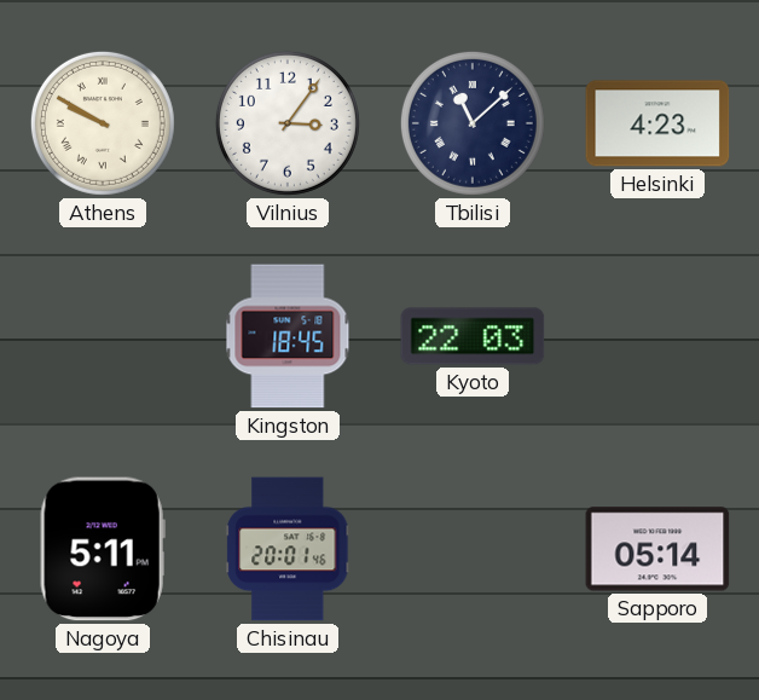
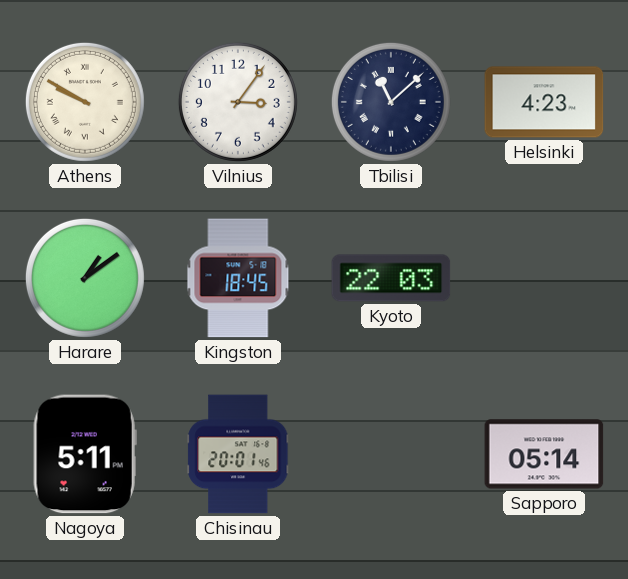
Harare: none -> 1:09 (85, 278)
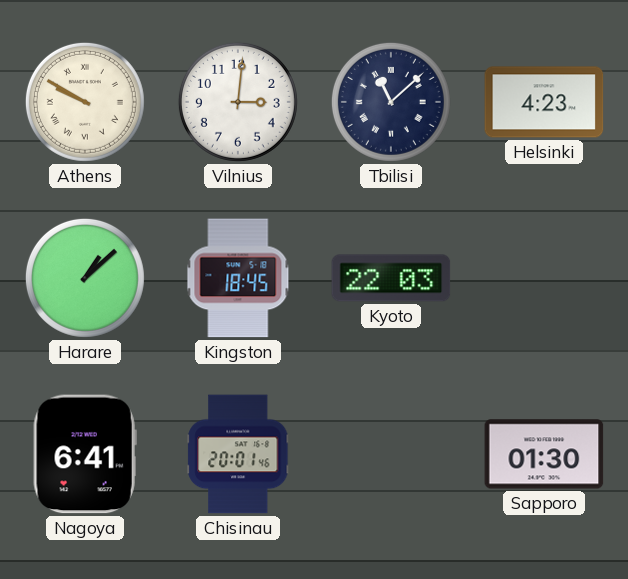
Vilnius: 3:06 -> 3:01 (238, 102)
Harare: 1:09 -> 1:08 (85, 278)
Nagoya: 5:11 -> 6:41 (85, 454)
Sapporo: 05:14 -> 01:30 (544, 454)
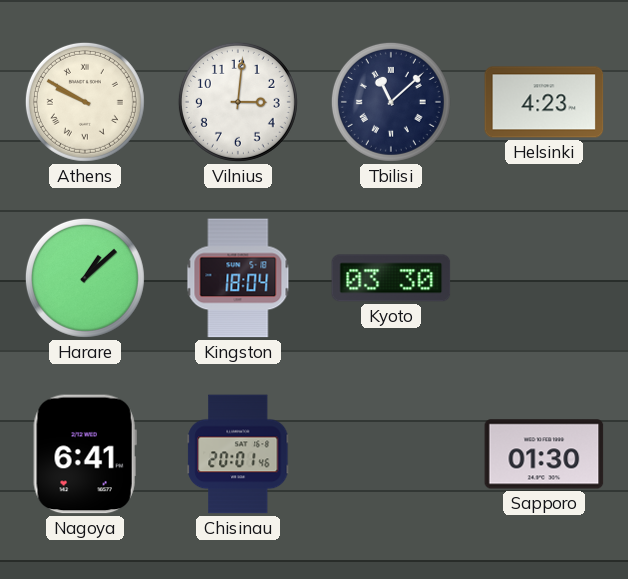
Kingston: 18:45 -> 18:04 (238, 278)
Kyoto: 22:03 -> 03:30 (391, 278)
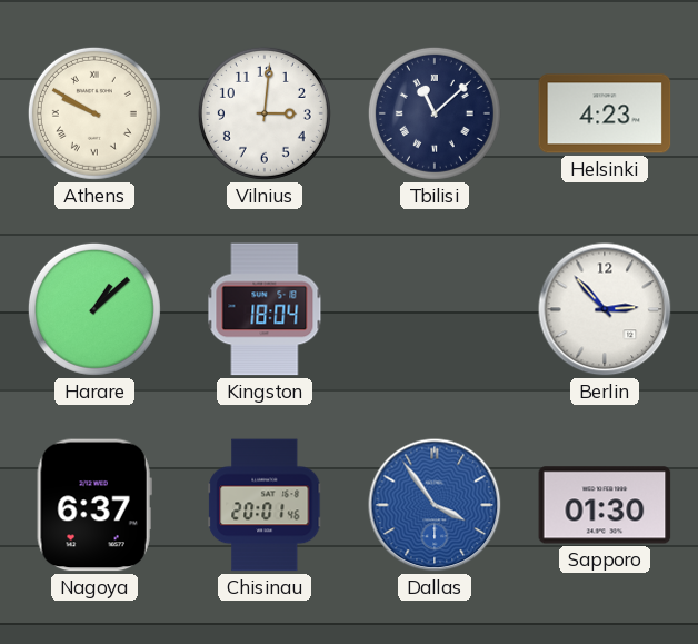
Kyoto: 03:30 -> none (391, 278)
Berlin: none -> 2:53 (605, 309)
Nagoya: 6:41 -> 6:37 (94, 505)
Dallas: none -> 3:54 (435, 505)
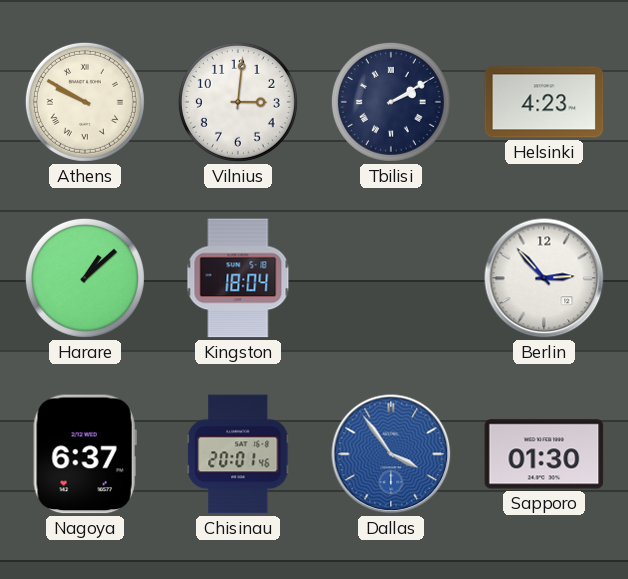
Tbilisi: 11:08 -> 2:10 (391, 102)
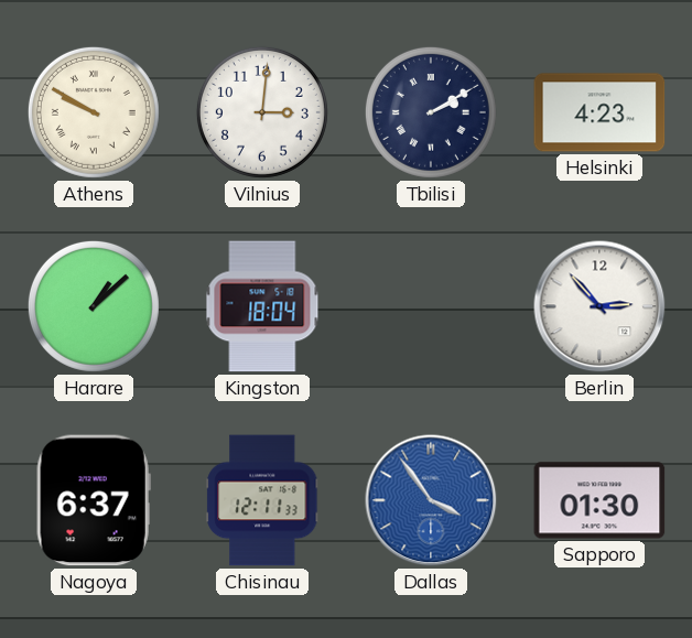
Chisinau: 20:01 -> 12:11 (262, 500)
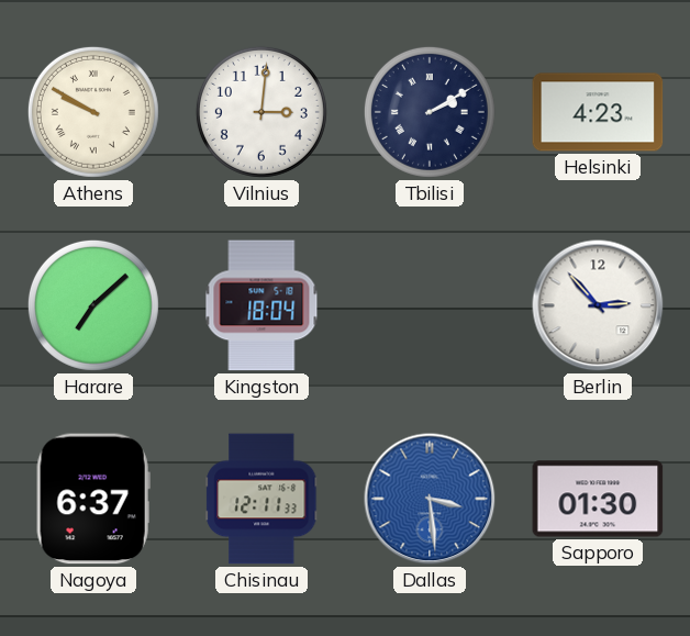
Harare: 1:08 -> 7:08 (93, 305)
Dallas: 3:54 -> 3:29 (430, 499)
